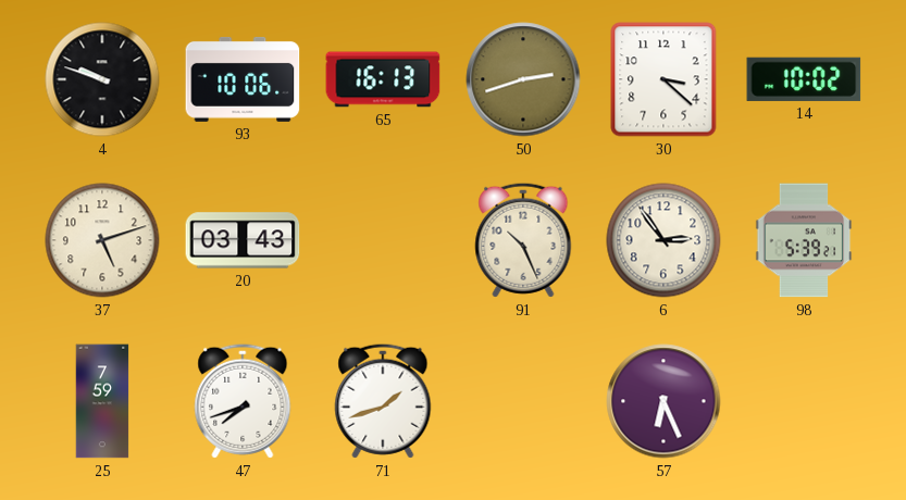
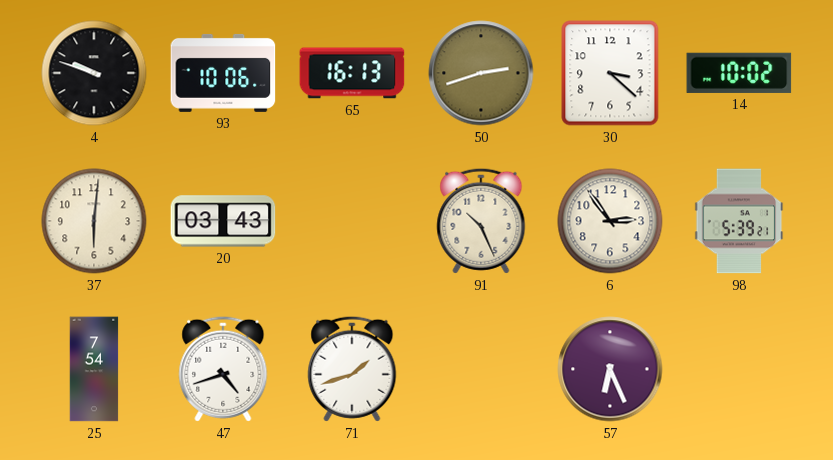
37: 5:12 -> 6:01 (94, 221)
25: 7:59 -> 7:54 (94, 369)
47: 7:42 -> 4:42 (223, 369)
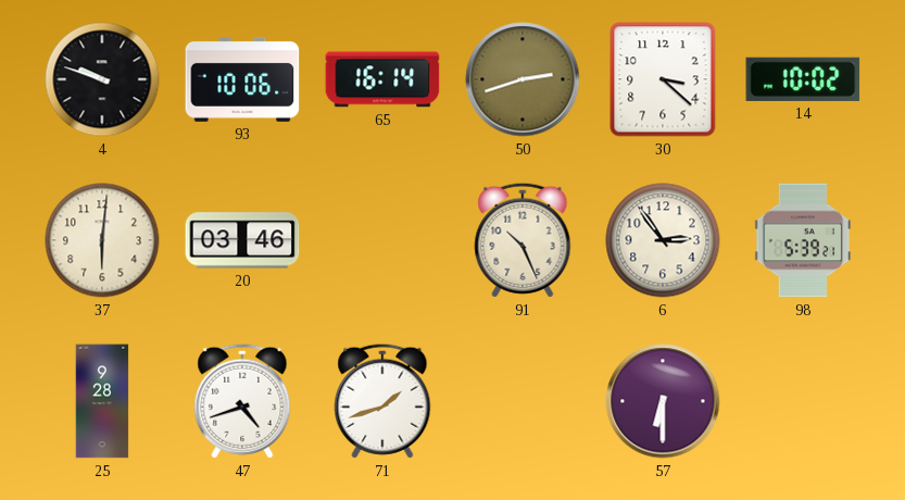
65: 16:13 -> 16:14 (382, 79)
20: 03:43 -> 03:46 (242, 240)
25: 7:54 -> 9:28 (102, 401)
57: 6:26 -> 6:30 (663, 401)
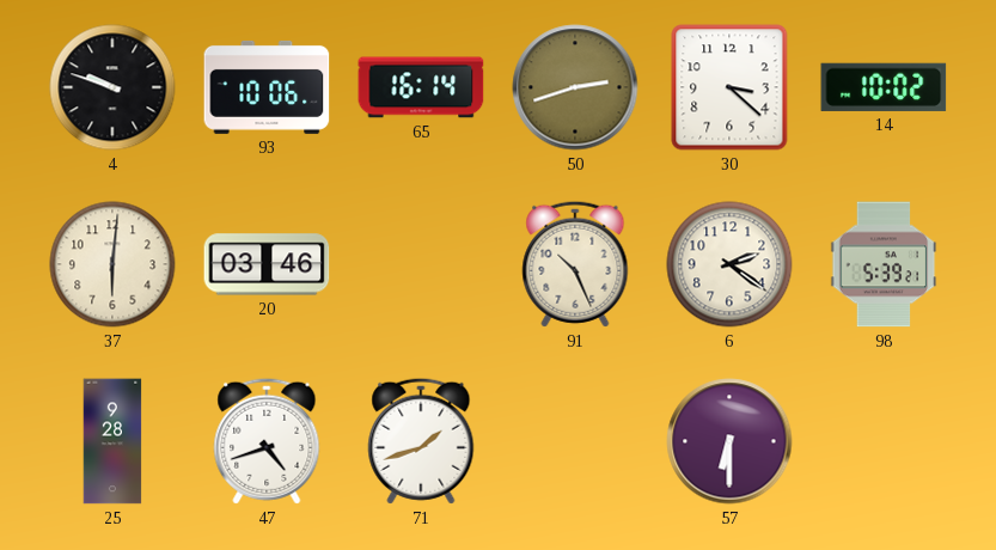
6: 2:54 -> 2:21 (729, 264)
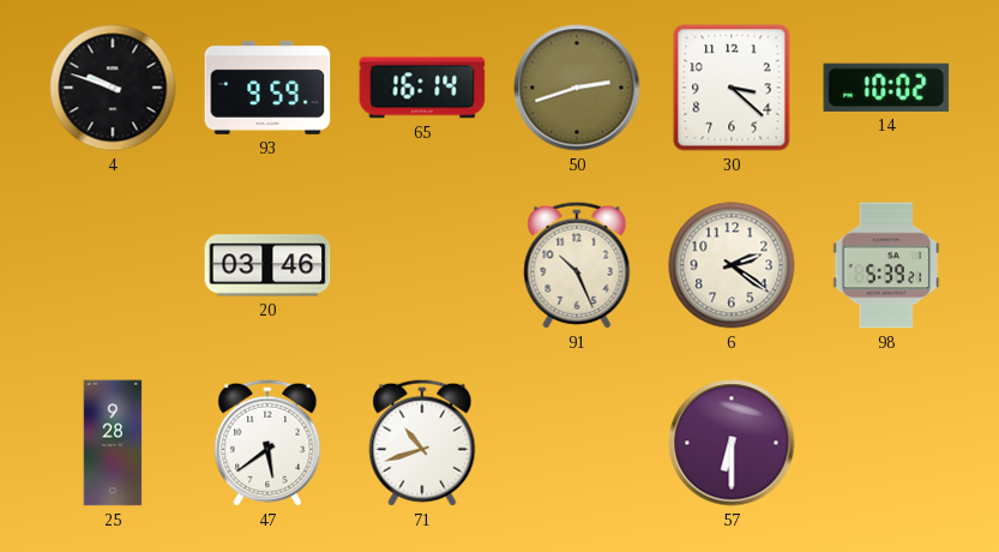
93: 10:06 -> 9:59 (267, 88)
37: 6:01 -> none (112, 264)
47: 4:42 -> 5:39 (267, 443)
71: 1:42 -> 10:42 (422, 443)
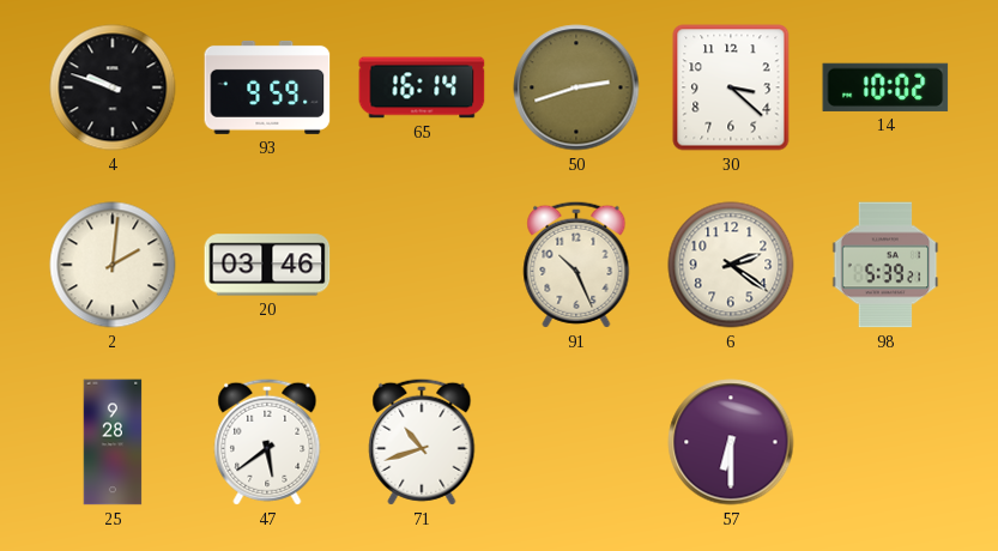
2: none -> 2:01 (113, 265)
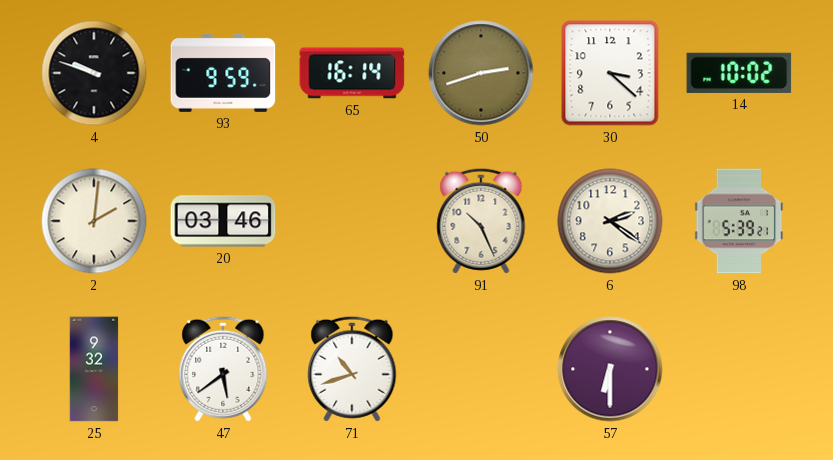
25: 9:28 -> 9:32 (94, 369)
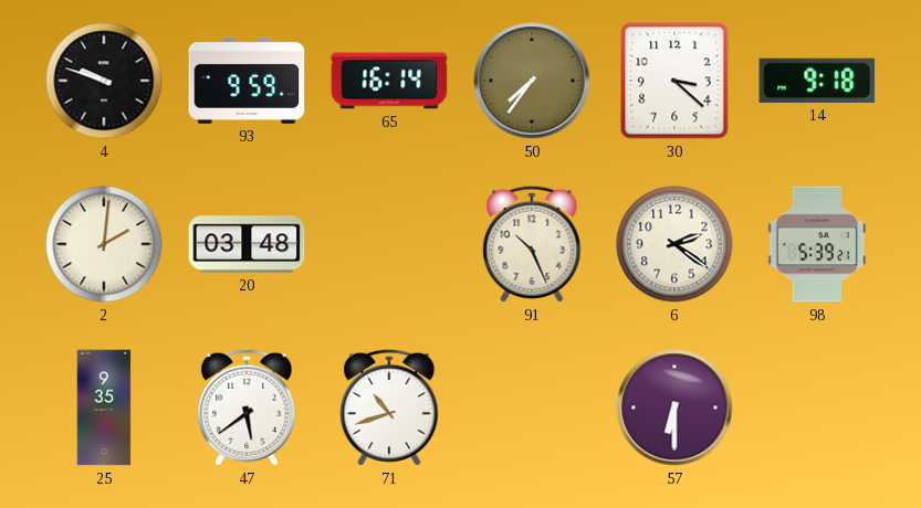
50: 2:42 -> 7:36 (532, 81)
14: 10:02 -> 9:18 (817, 81)
20: 03:46 -> 03:48 (247, 244)
25: 9:32 -> 9:35 (104, 408)
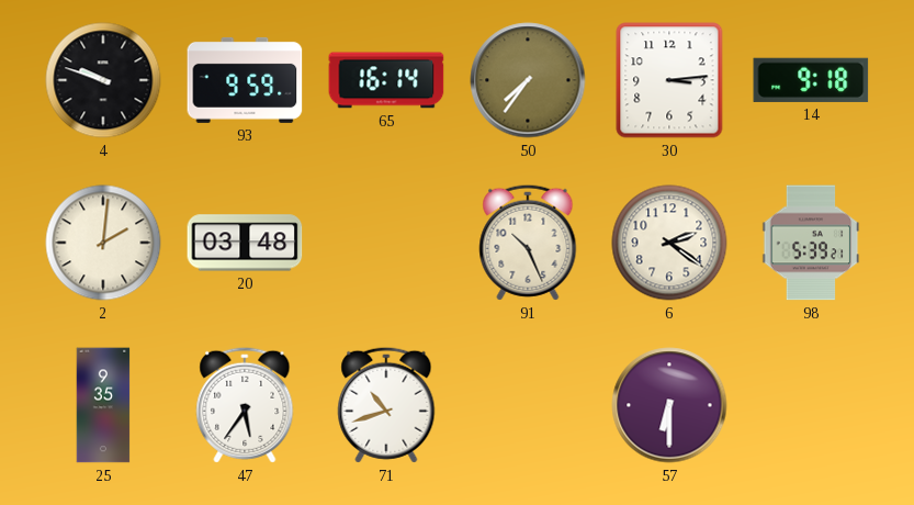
30: 3:22 -> 3:14 (669, 80)
47: 5:39 -> 5:36 (245, 405)
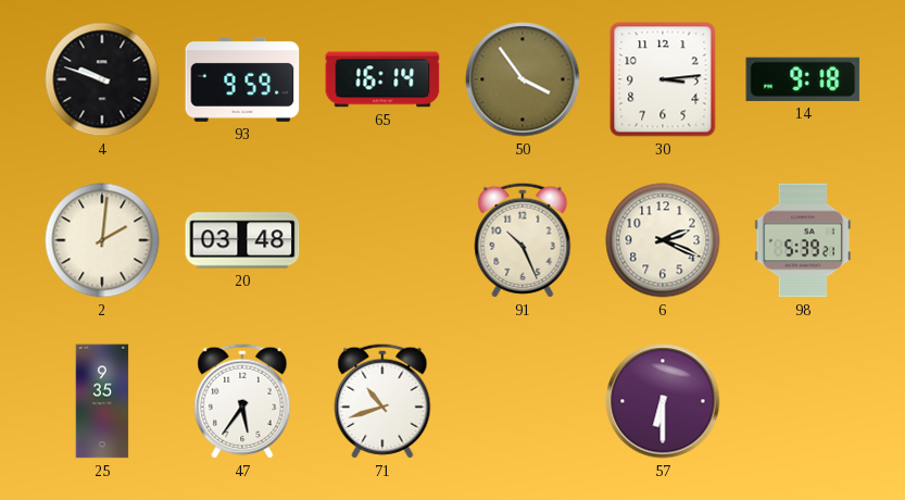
50: 7:36 -> 3:54 (523, 79)
6: 2:21 -> 2:19 (663, 240)
